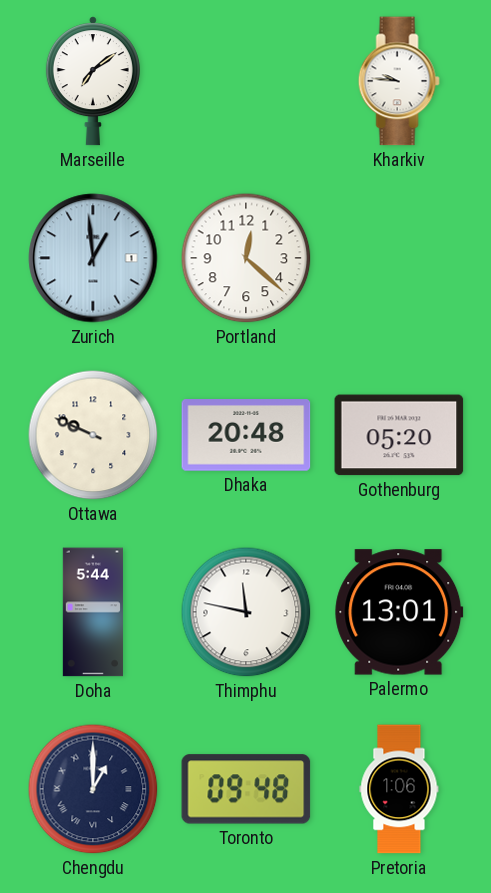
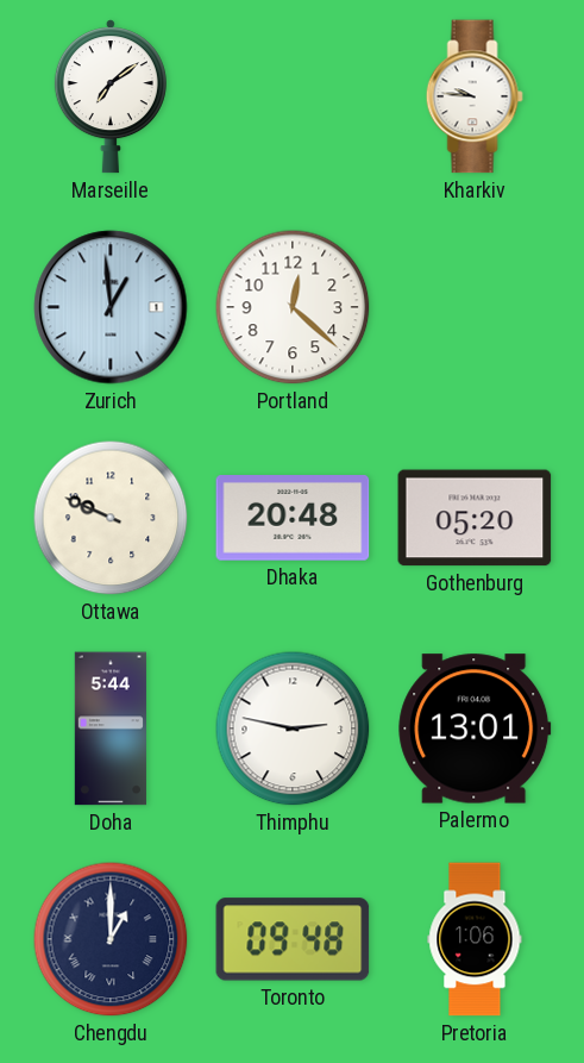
Thimphu: 11:47 -> 2:47 (293, 729)
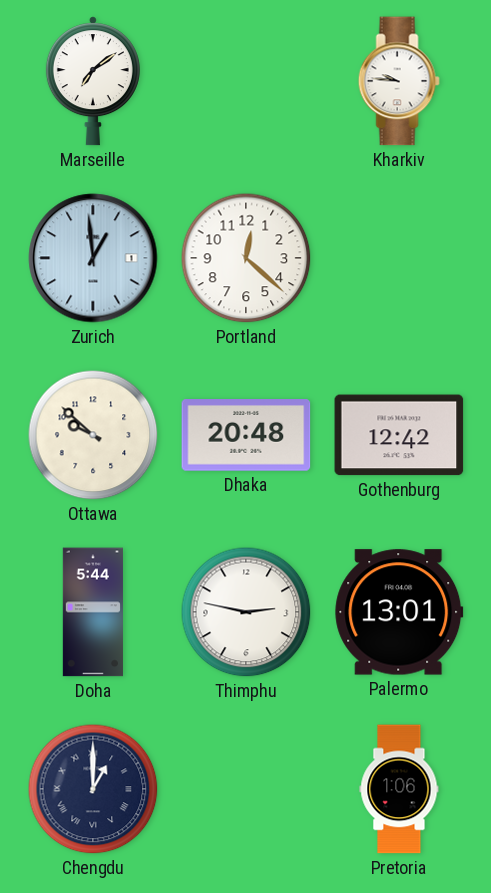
Ottawa: 9:49 -> 9:52 (93, 435)
Gothenburg: 05:20 -> 12:42 (399, 435)
Toronto: 09:48 -> none (293, 939)
